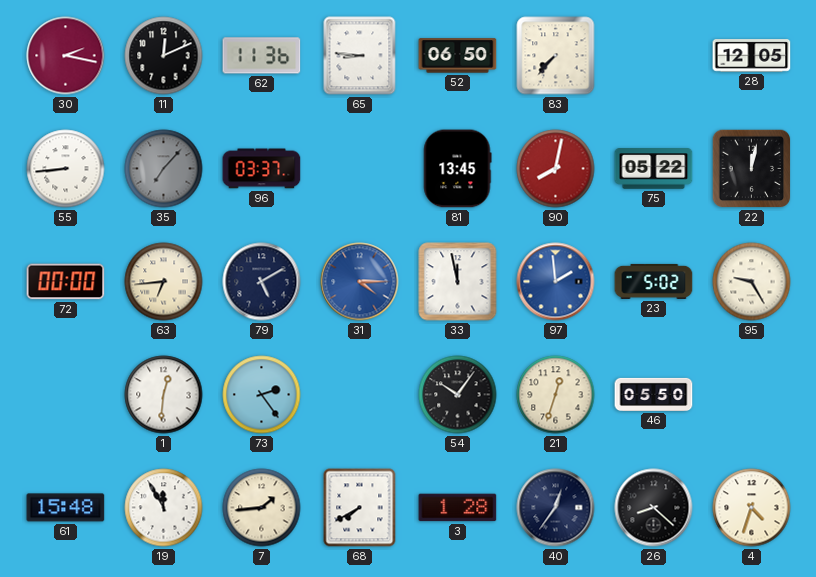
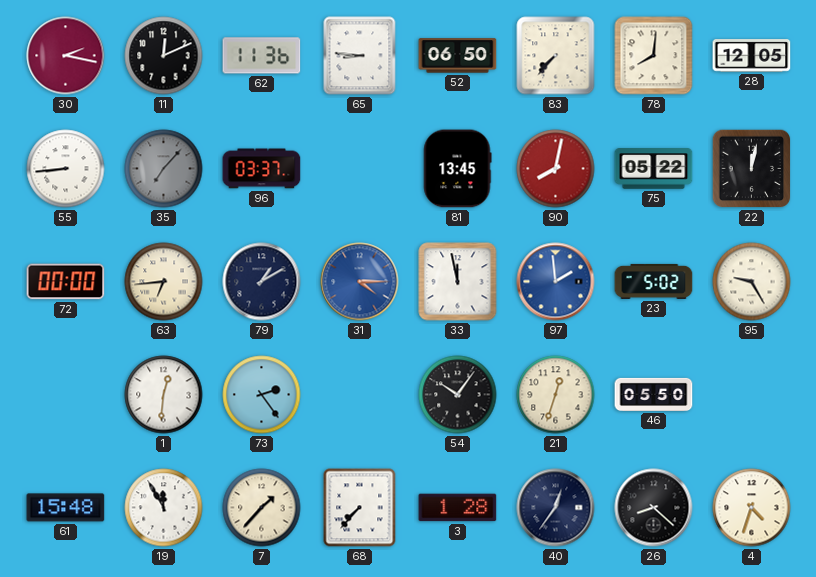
78: none -> 8:01 (654, 56)
79: 5:10 -> 1:10 (262, 282)
7: 1:44 -> 1:37 (262, 508)
68: 7:40 -> 7:37 (360, 508)
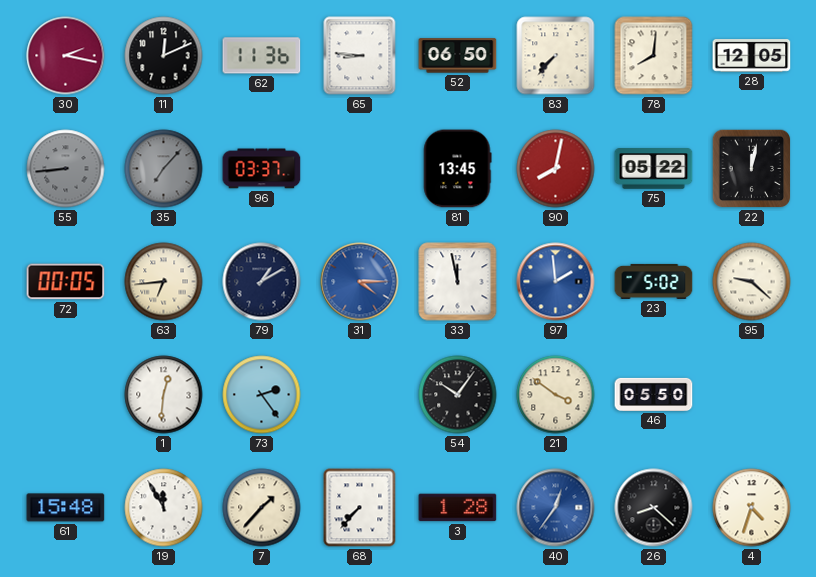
55 dial: white -> grey (66, 169)
72: 00:00 -> 00:05 (66, 282)
95: 9:25 -> 9:22 (752, 282)
21: 12:33 -> 3:51 (556, 395)
40 dial: navy -> blue (556, 508)
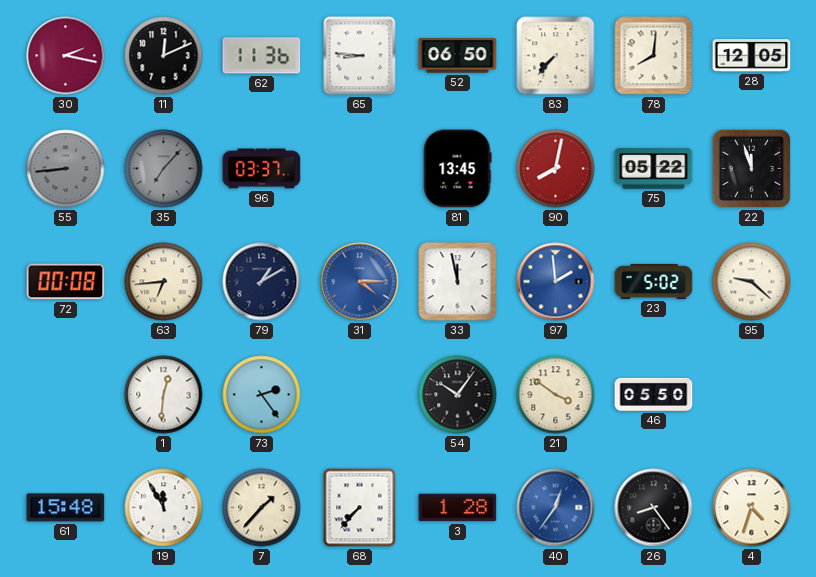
22: 12:02 -> 11:57 (752, 169)
72: 00:05 -> 00:08 (66, 282)
26: 8:22 -> 8:24 (654, 508)
